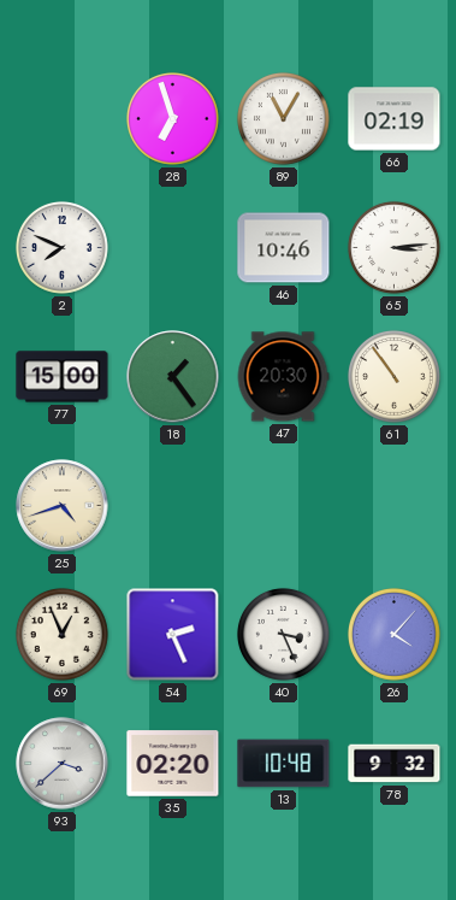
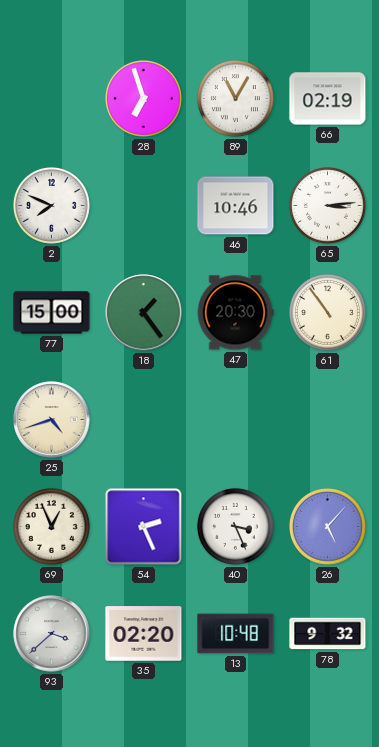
26: 4:07 -> 5:07 (327, 526)
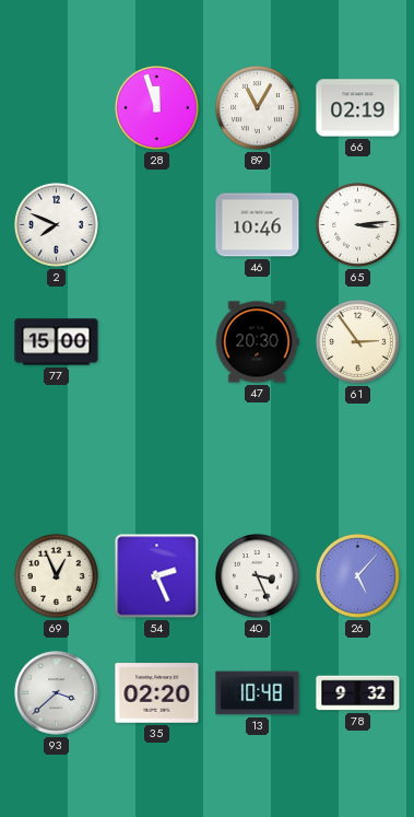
28: 6:57 -> 11:57 (156, 107)
18: 1:24 -> none (144, 313)
61: 10:54 -> 2:54 (357, 341)
25: 4:42 -> none (52, 420)
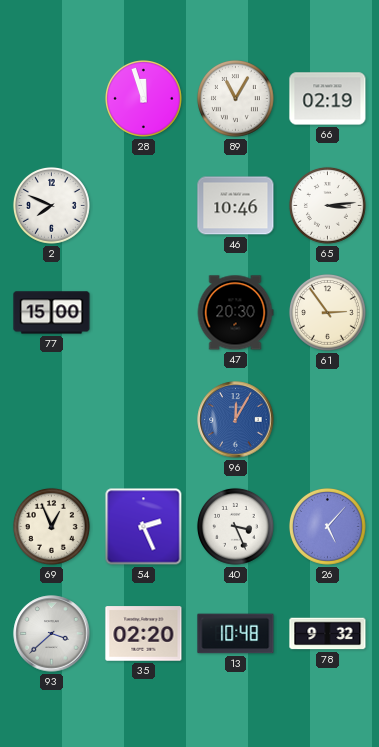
96: none -> 12:05 (236, 420)
